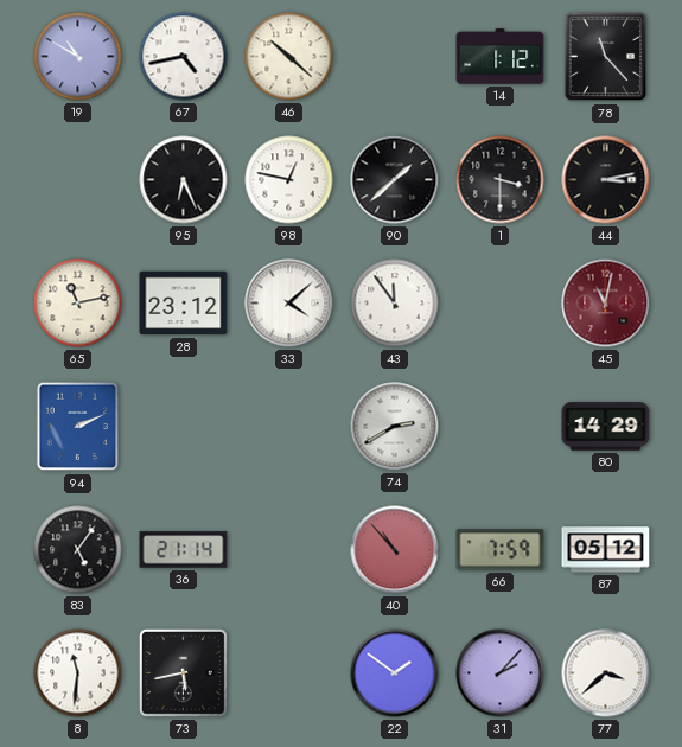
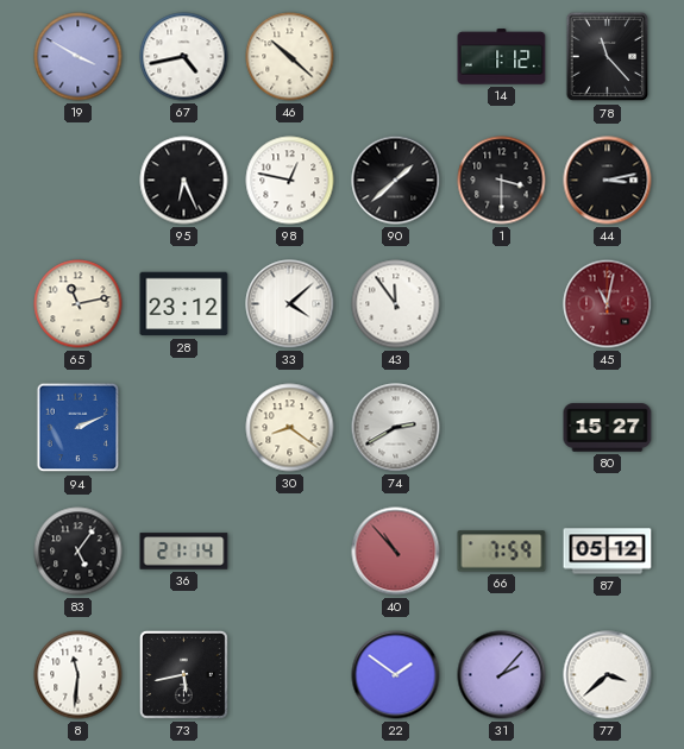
19: 10:50 -> 3:50 (79, 57)
30: none -> 8:21 (290, 428)
80: 14:29 -> 15:27 (608, 428)
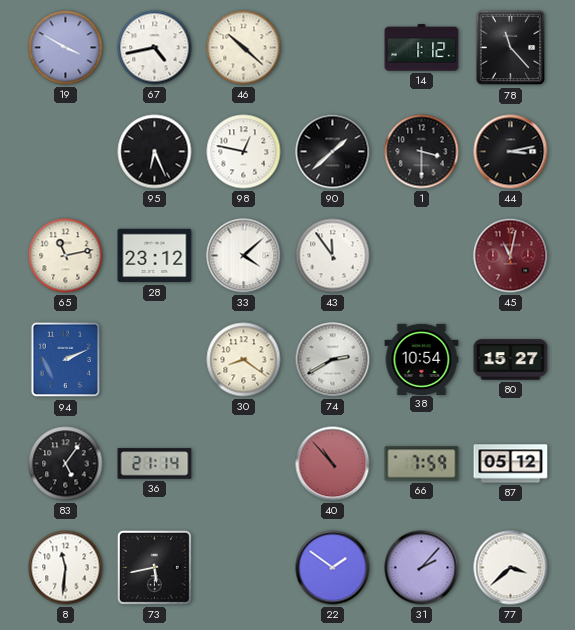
38: none -> 10:54 (422, 359)
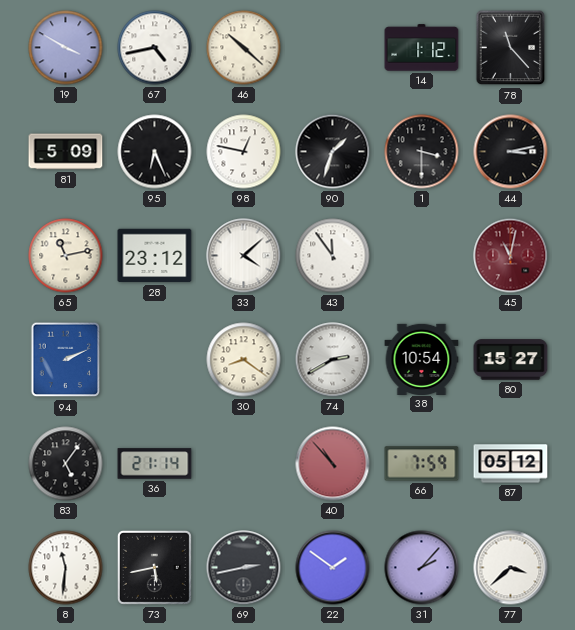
81: none -> 5:09 (66, 152)
90: 1:38 -> 1:33 (333, 152)
69: none -> 2:43 (244, 568)
